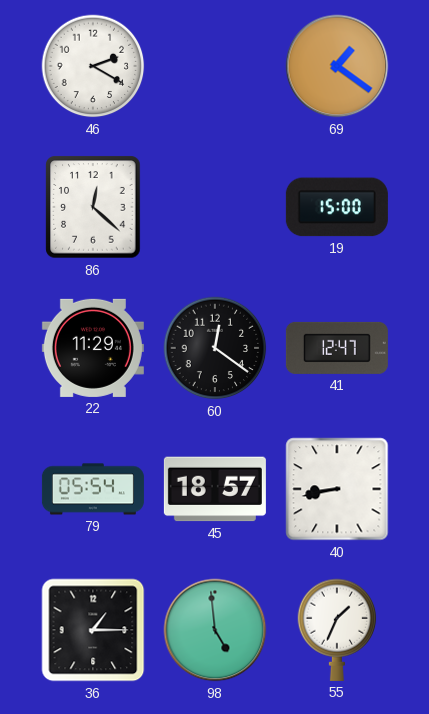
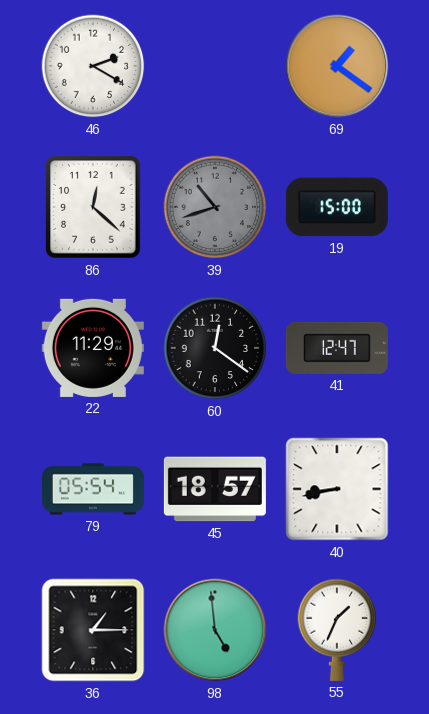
39: none -> 10:42 (215, 207)
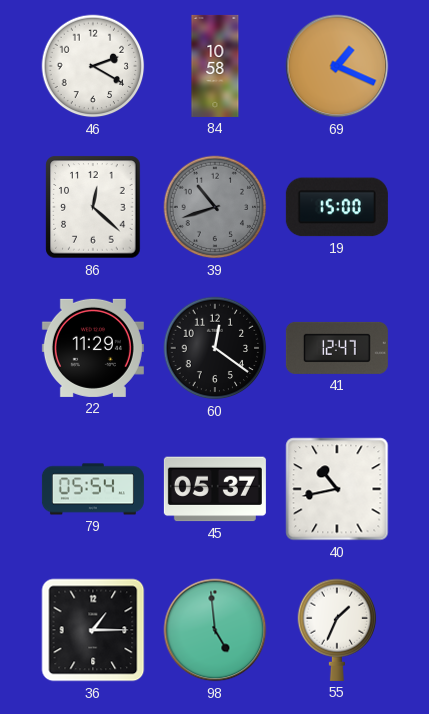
84: none -> 10:58 (215, 66)
69: 1:21 -> 1:19 (337, 66)
45: 18:57 -> 05:37 (215, 489)
40: 8:43 -> 10:43 (337, 489)
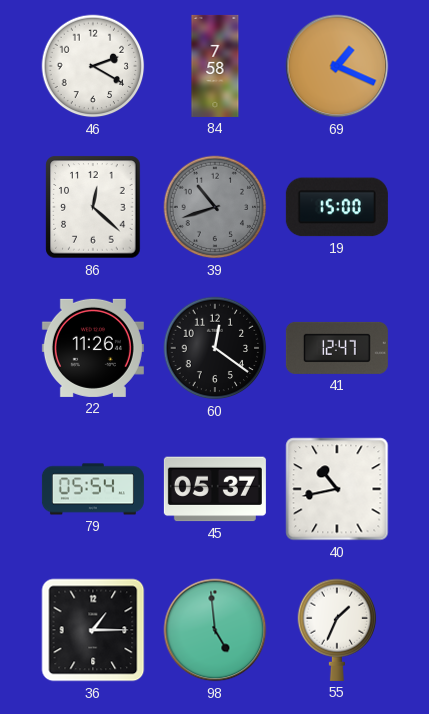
84: 10:58 -> 7:58 (215, 66)
22: 11:29 -> 11:26 (93, 348)
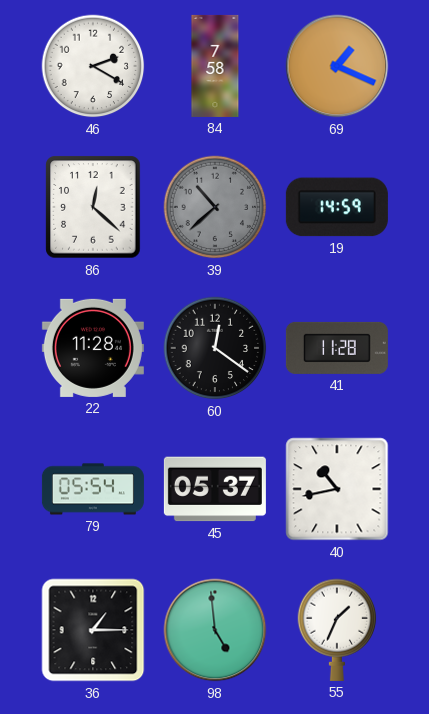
39: 10:42 -> 10:38 (215, 207)
19: 15:00 -> 14:59 (337, 207)
22: 11:26 -> 11:28 (93, 348)
41: 12:47 -> 11:28 (337, 348)
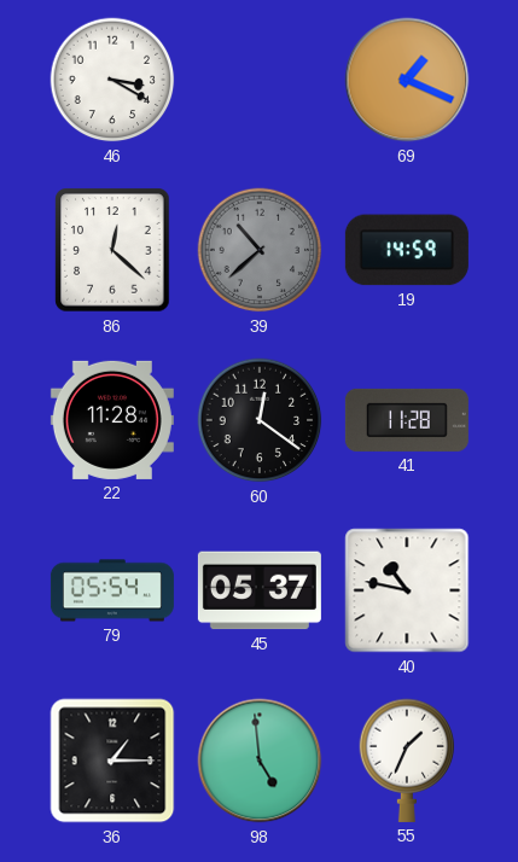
46: 2:20 -> 3:20 (112, 80)
84: 7:58 -> none (215, 66)
40: 10:43 -> 10:47 (407, 590)
